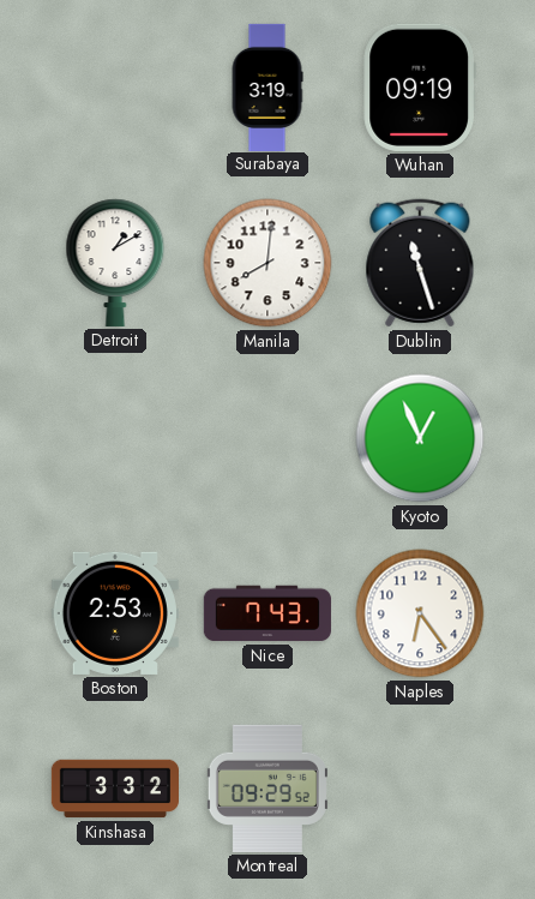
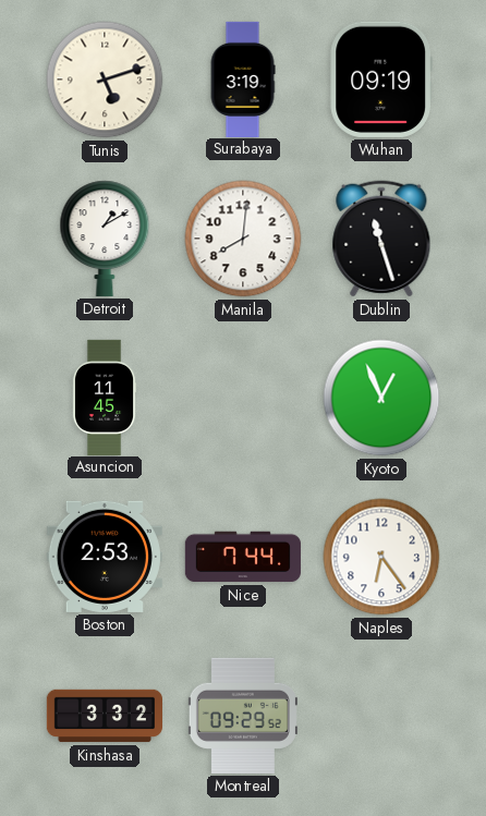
Tunis: none -> 5:12 (105, 80)
Asuncion: none -> 11:45 (105, 397)
Nice: 7:43 -> 7:44 (243, 557)
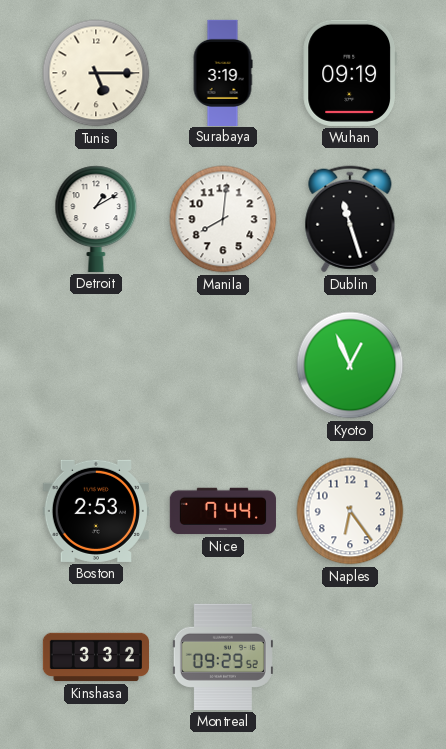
Tunis: 5:12 -> 5:15 (96, 73)
Asuncion: 11:45 -> none (105, 397)
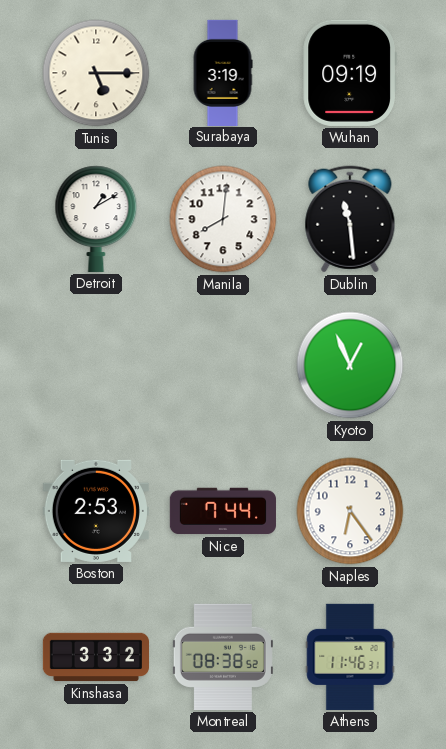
Dublin: 11:27 -> 11:29 (350, 219)
Montreal: 09:29 -> 08:38 (223, 657)
Athens: none -> 11:46 (350, 657)
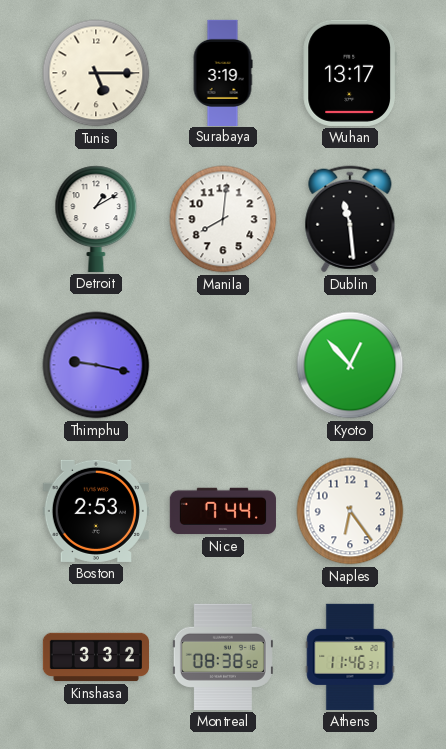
Wuhan: 09:19 -> 13:17 (349, 73)
Thimphu: none -> 9:17 (96, 365)
Kyoto: 12:56 -> 12:53 (350, 365)
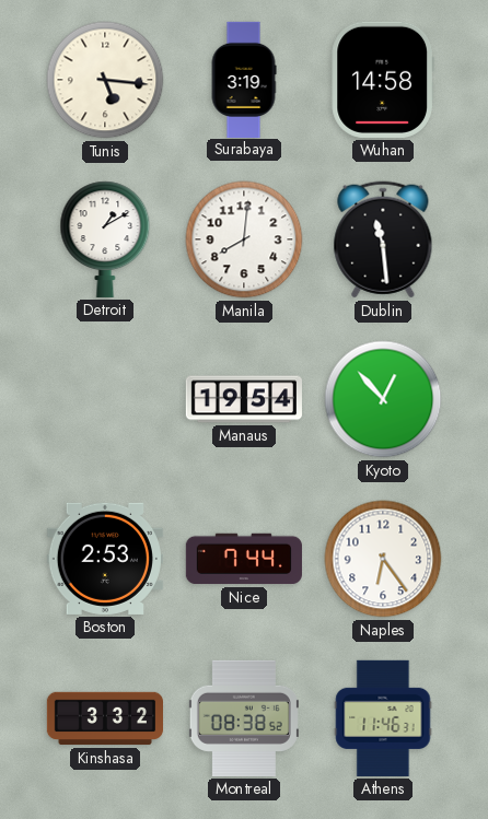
Tunis: 5:15 -> 5:16 (105, 80)
Wuhan: 13:17 -> 14:58 (382, 80)
Thimphu: 9:17 -> none (96, 365)
Manaus: none -> 19:54 (244, 399)
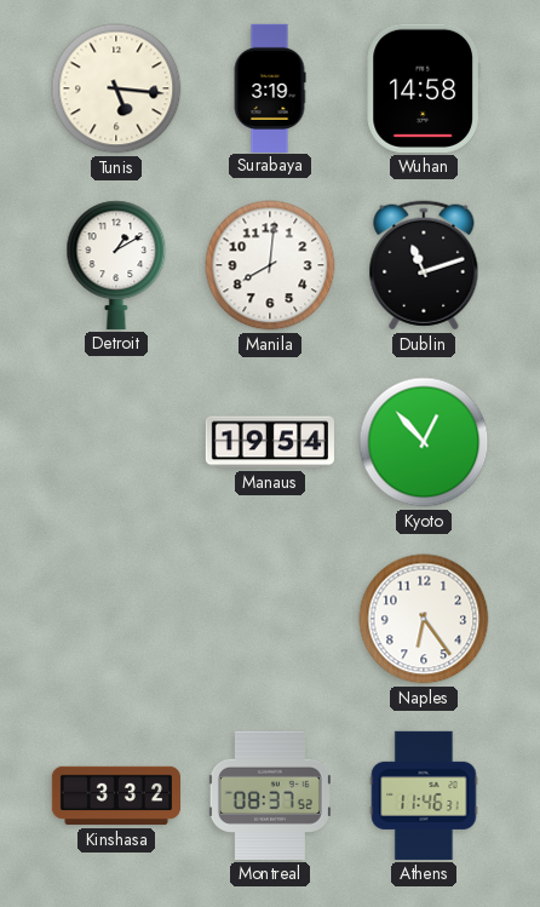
Dublin: 11:29 -> 11:12 (424, 265)
Boston: 2:53 -> none (105, 559)
Nice: 7:44 -> none (244, 559)
Montreal: 08:38 -> 08:37 (270, 796)
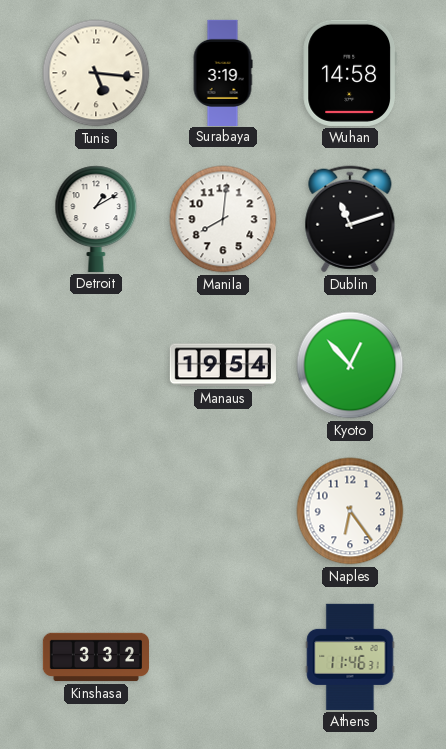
Montreal: 08:37 -> none (270, 796)
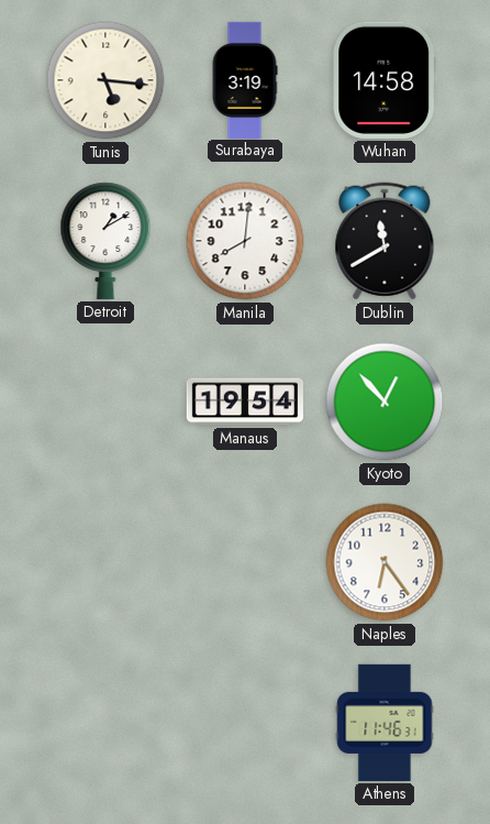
Dublin: 11:12 -> 11:40 (385, 241)
Kinshasa: 3:32 -> none (95, 657)
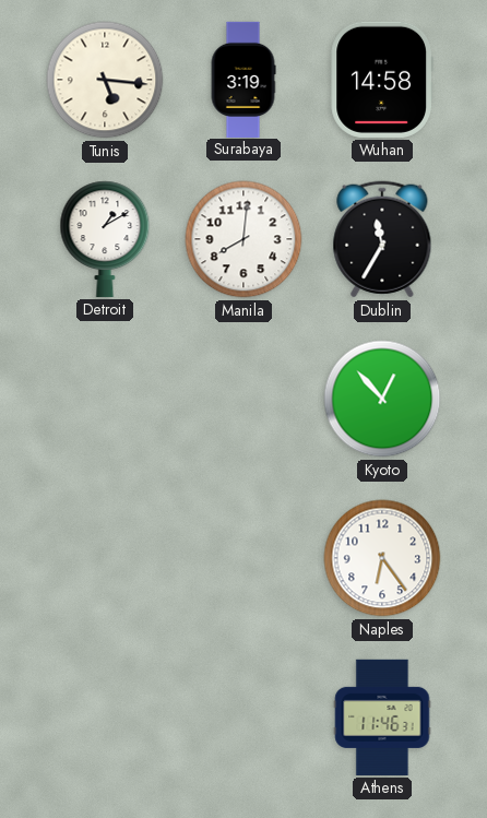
Dublin: 11:40 -> 11:35 (382, 239)
Manaus: 19:54 -> none (245, 402)
